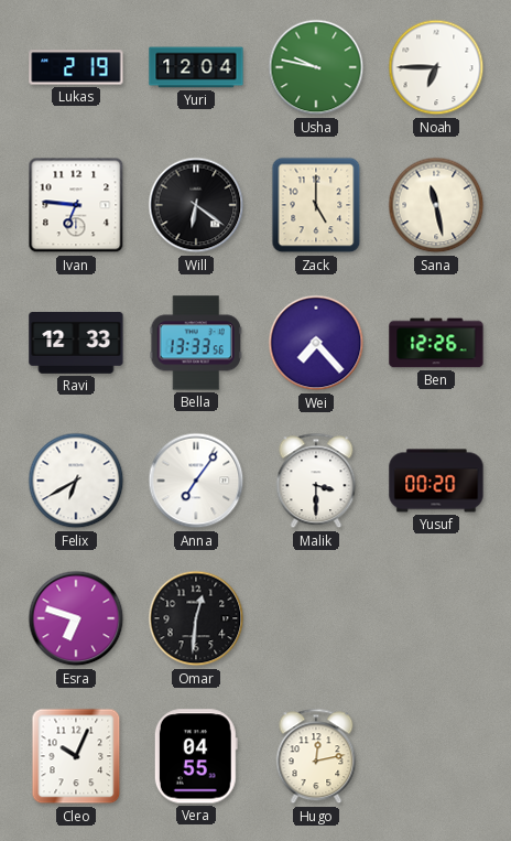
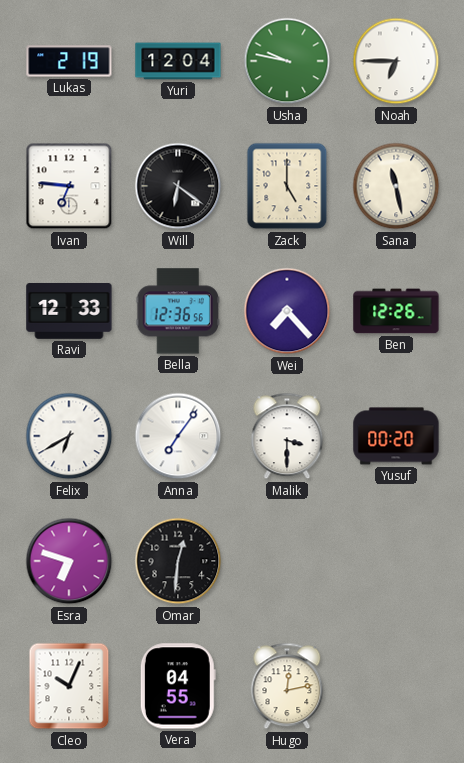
Bella: 13:33 -> 12:36 (177, 311)
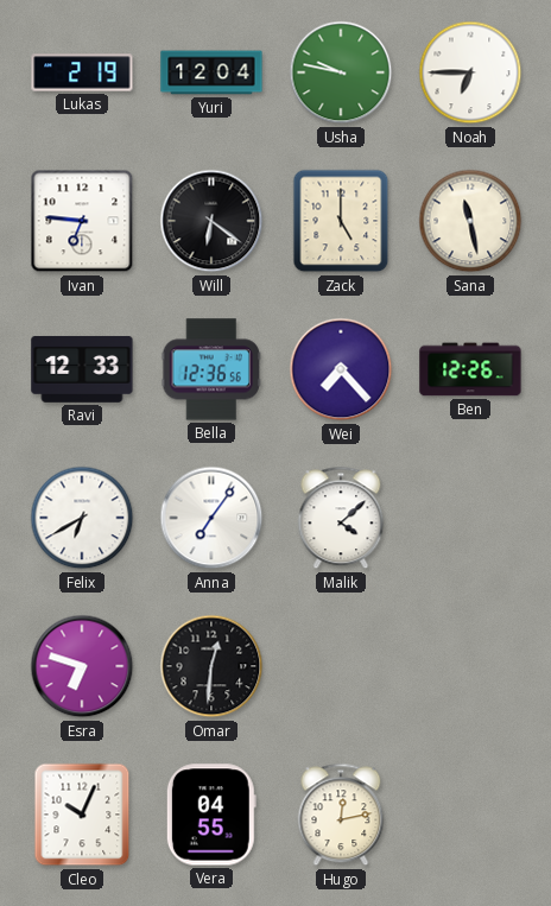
Malik: 3:30 -> 4:08 (341, 518)
Yusuf: 00:20 -> none (396, 436)
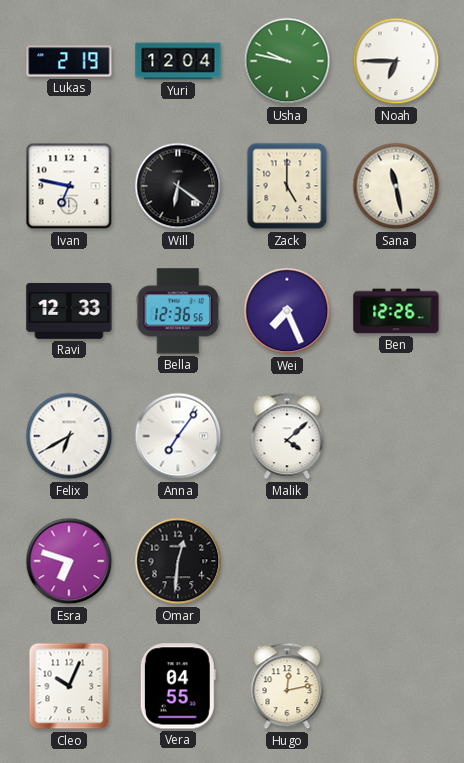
Ivan: 6:46 -> 6:47 (69, 186)
Wei: 7:23 -> 7:26 (287, 311)
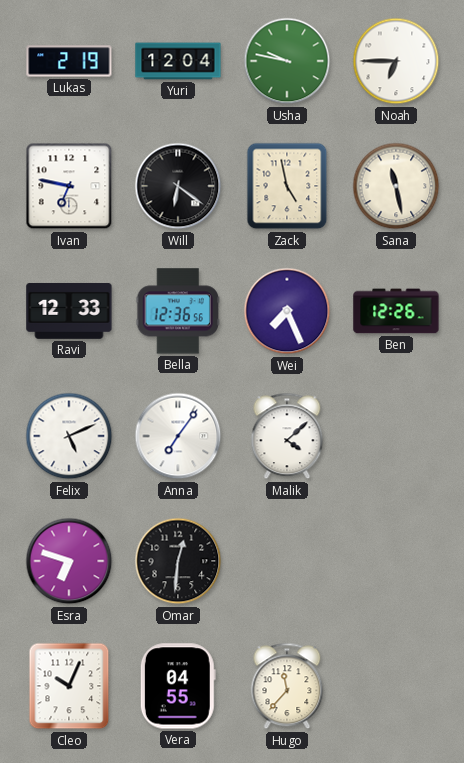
Zack: 5:00 -> 4:58 (287, 186)
Felix: 6:40 -> 5:11 (69, 436)
Hugo: 12:13 -> 11:37 (287, 686)
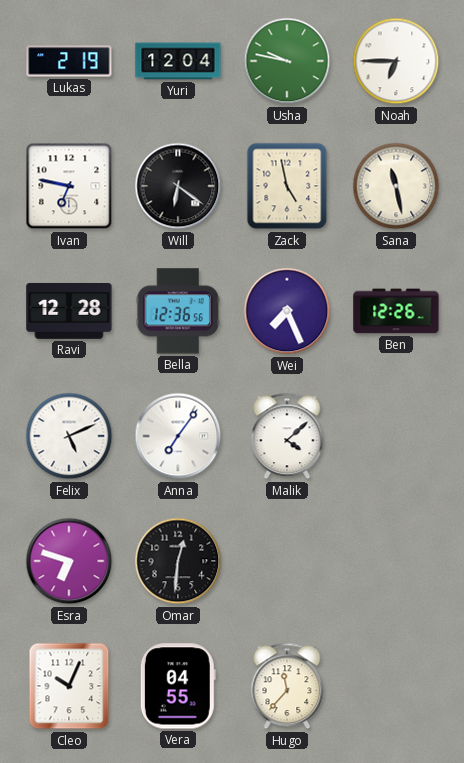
Ravi: 12:33 -> 12:28 (69, 311)
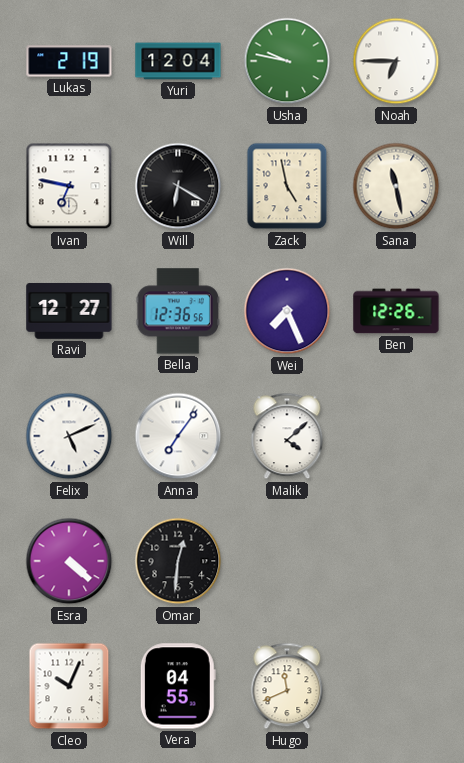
Will: 6:21 -> 6:20 (178, 186)
Ravi: 12:28 -> 12:27 (69, 311)
Esra: 6:48 -> 4:22 (69, 561)
Hugo: 11:37 -> 11:41 (287, 686)
